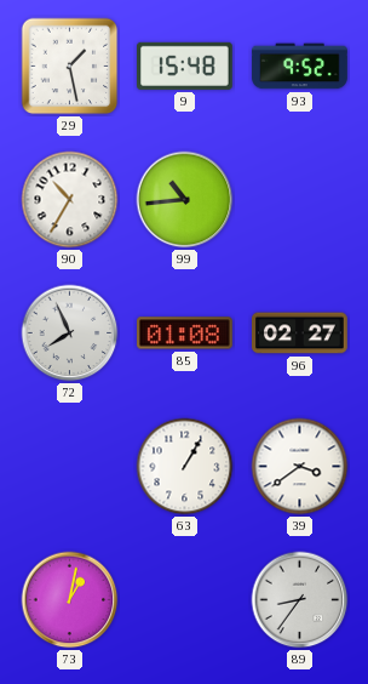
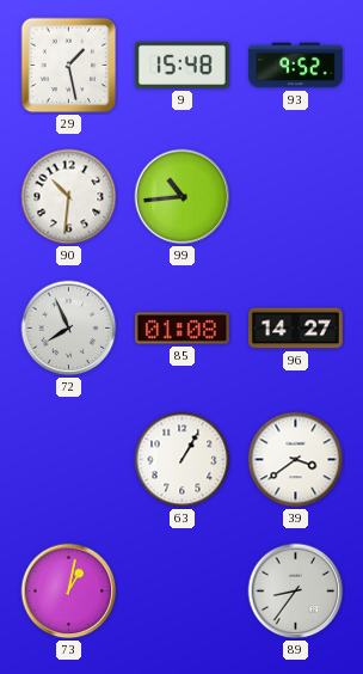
90: 10:35 -> 10:31 (69, 197)
96: 02:27 -> 14:27 (296, 329)
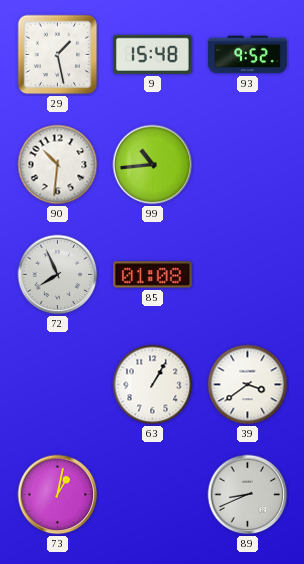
96: 14:27 -> none (296, 329)
89: 8:36 -> 8:41 (248, 495)
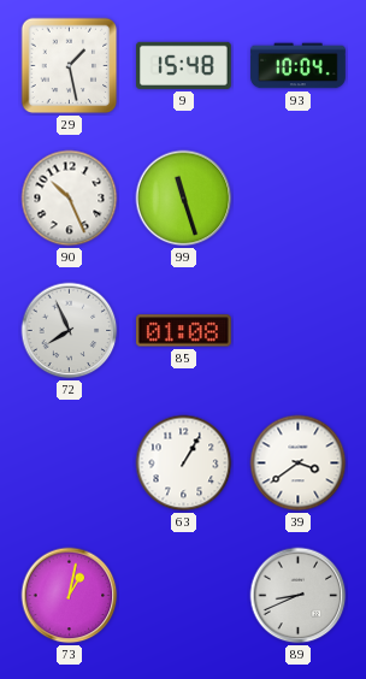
93: 9:52 -> 10:04 (299, 66)
90: 10:31 -> 10:26 (70, 199)
99: 10:44 -> 11:27 (184, 199)
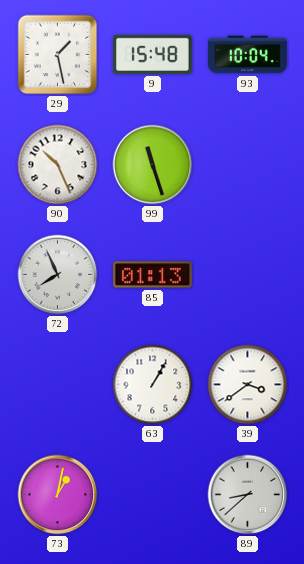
85: 01:08 -> 01:13 (153, 275)
89: 8:41 -> 8:38 (248, 495)
